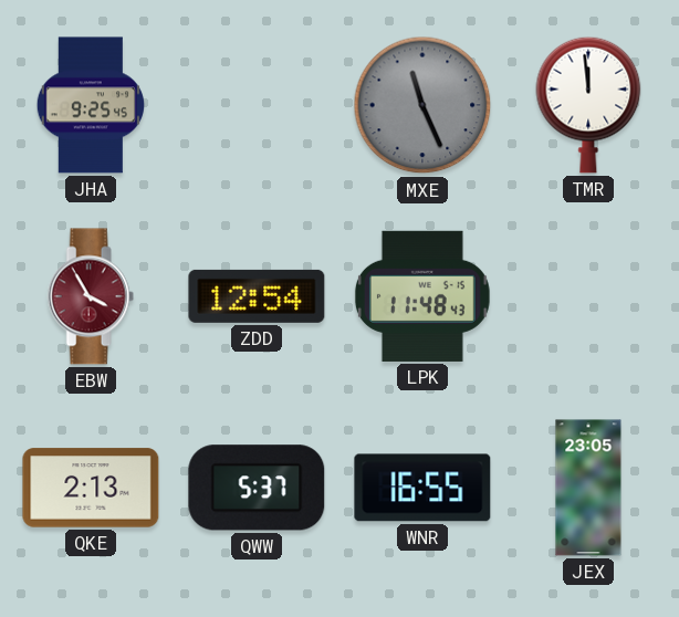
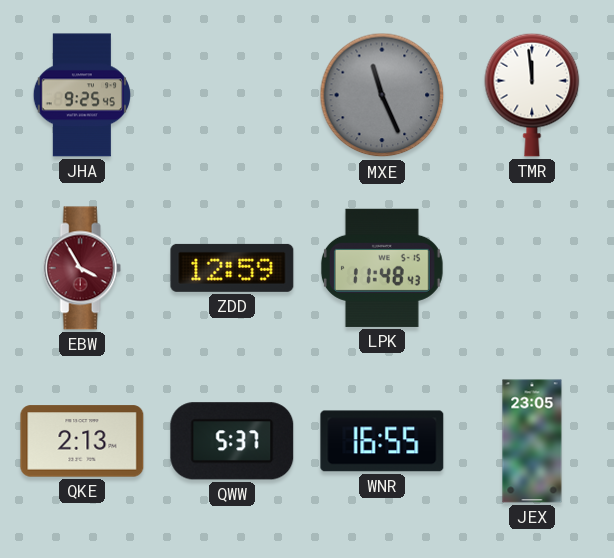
ZDD: 12:54 -> 12:59 (232, 268)
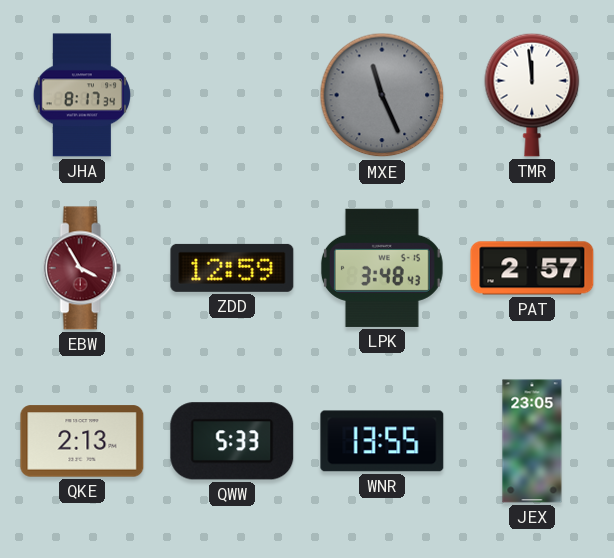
JHA: 9:25 -> 8:17 (81, 95)
LPK: 11:48 -> 3:48 (382, 268)
PAT: none -> 2:57 (532, 268)
QWW: 5:37 -> 5:33 (232, 441)
WNR: 16:55 -> 13:55 (382, 441)
